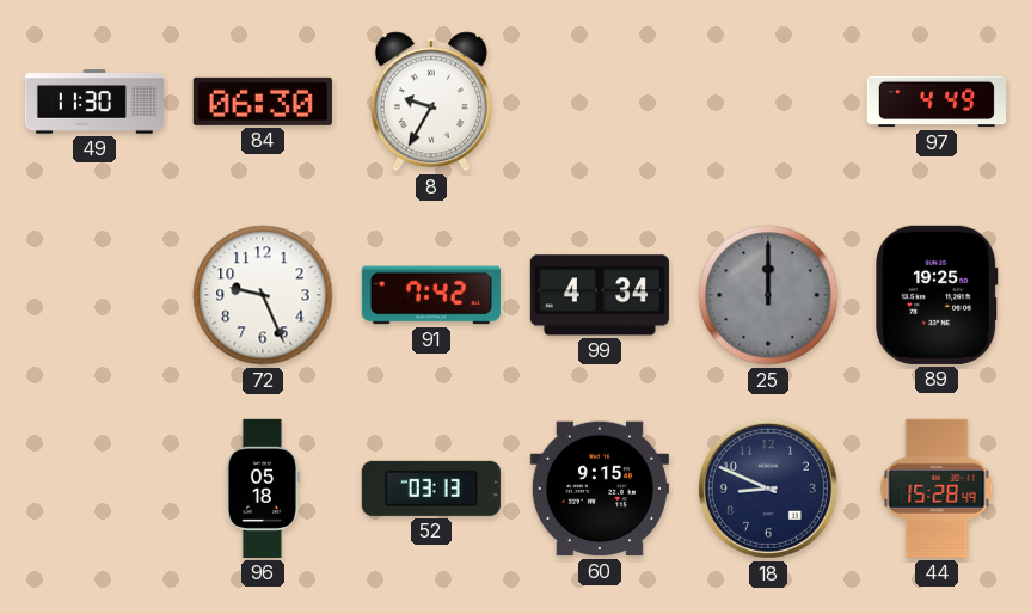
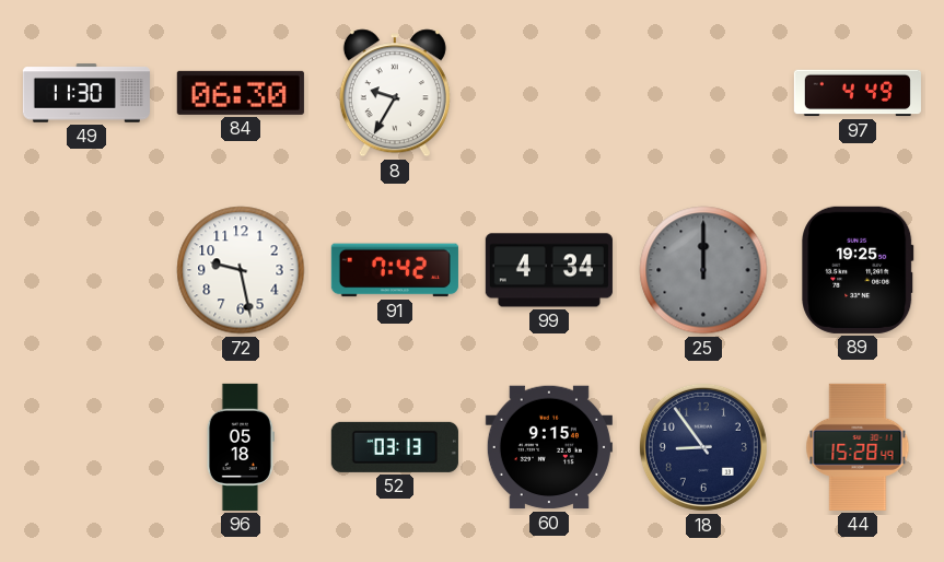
72: 9:26 -> 9:28 (241, 270)
18: 8:49 -> 8:54 (703, 447)
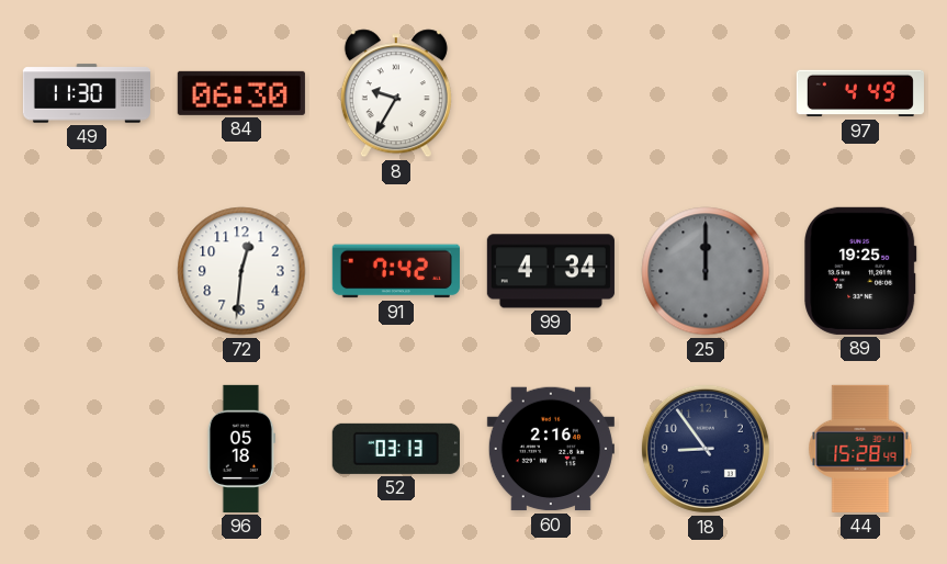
72: 9:28 -> 12:31 (241, 271)
60: 9:15 -> 2:16 (551, 449)
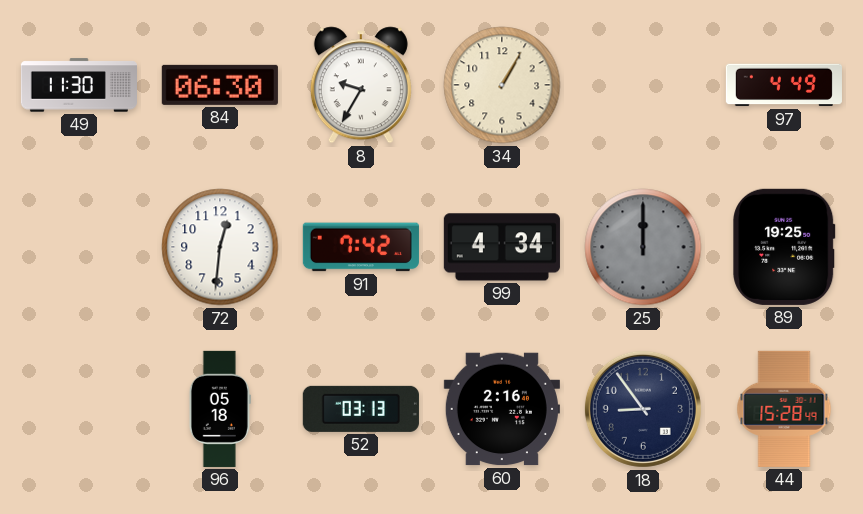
34: none -> 1:05 (502, 85)
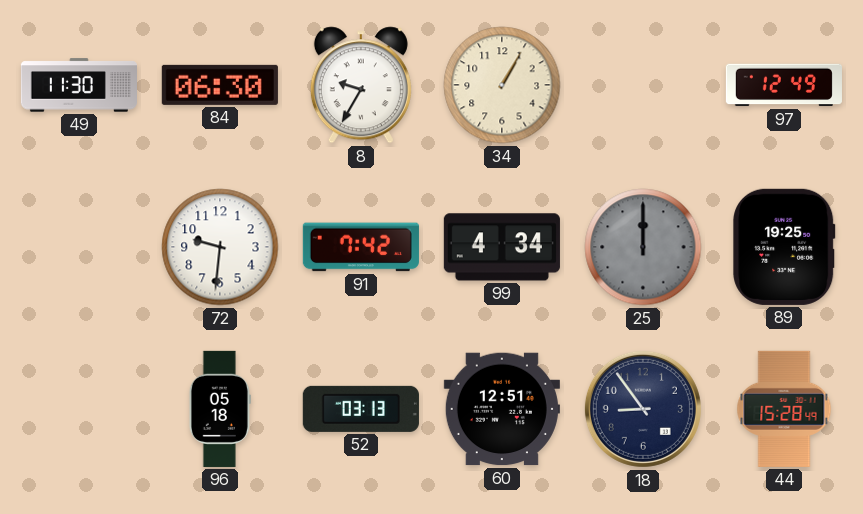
97: 4:49 -> 12:49 (784, 85)
72: 12:31 -> 9:31 (220, 247)
60: 2:16 -> 12:51 (502, 409)
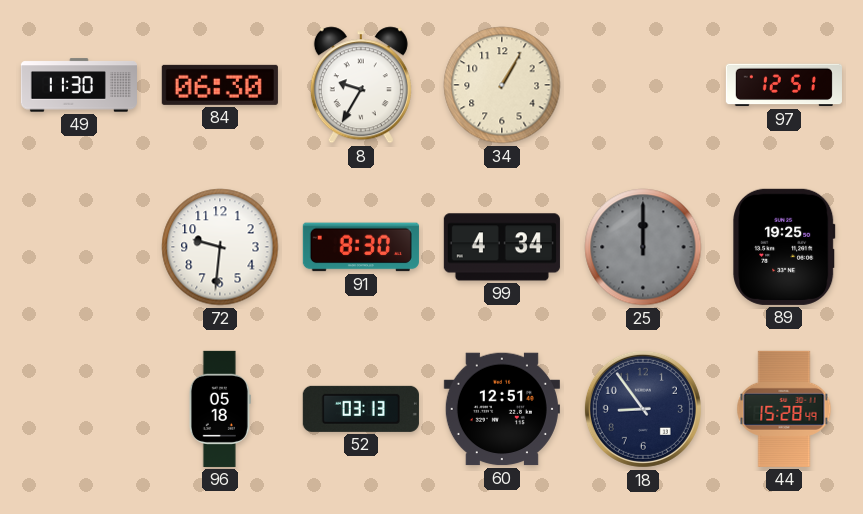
97: 12:49 -> 12:51 (784, 85)
91: 7:42 -> 8:30 (361, 247)
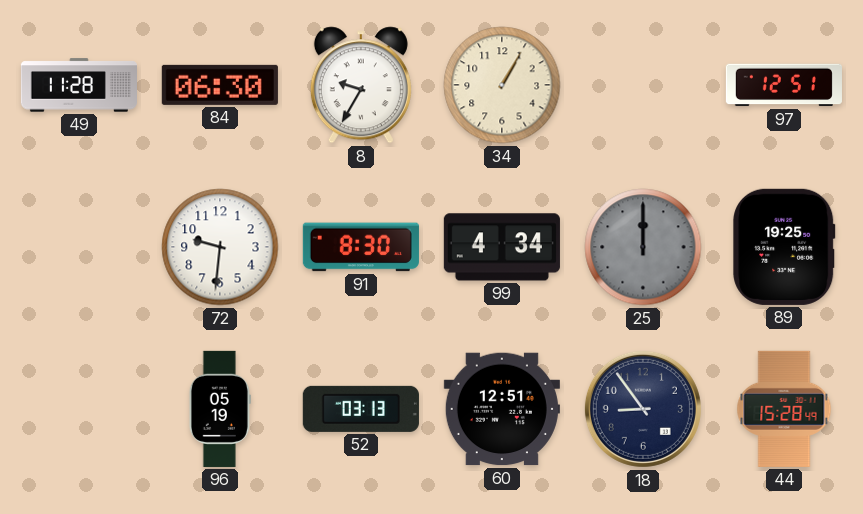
49: 11:30 -> 11:28 (79, 85)
96: 05:18 -> 05:19 (220, 409)
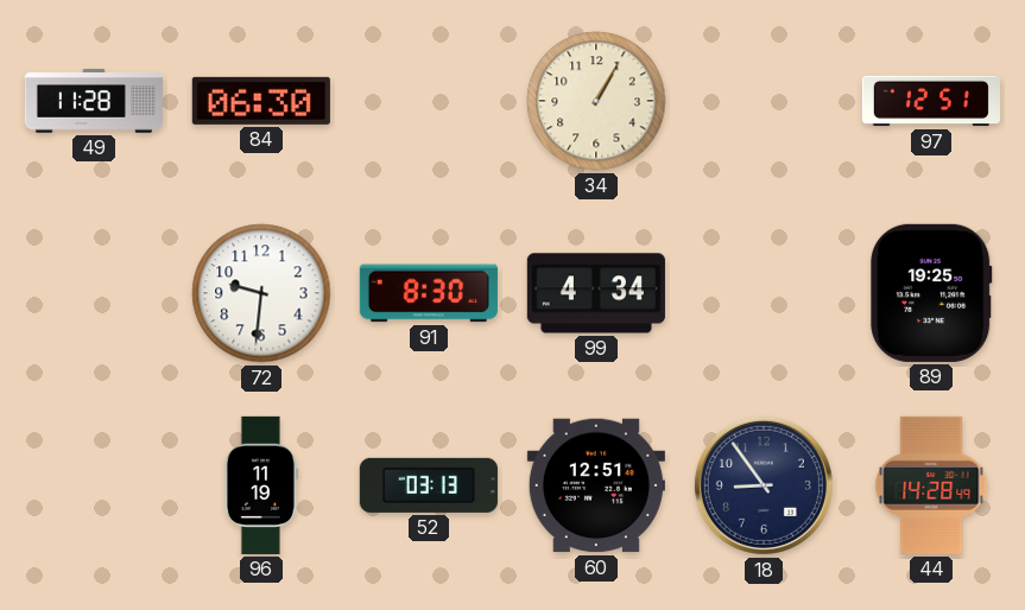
8: 9:35 -> none (361, 85)
25: 12:00 -> none (643, 247)
96: 05:19 -> 11:19 (261, 485)
44: 15:28 -> 14:28 (931, 485)
